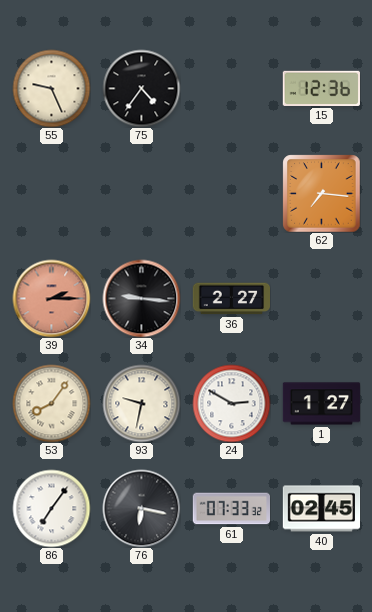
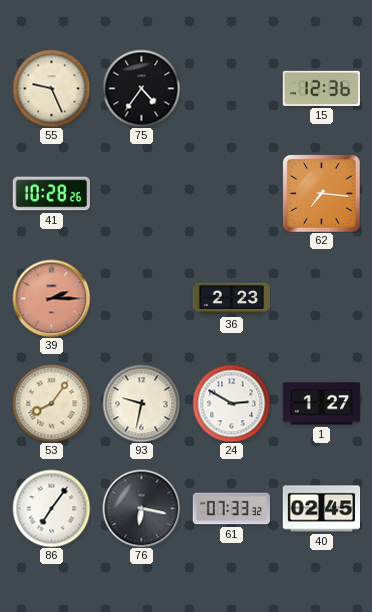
41: none -> 10:28 (51, 194)
34: 9:16 -> none (141, 298)
36: 2:27 -> 2:23 (231, 299)
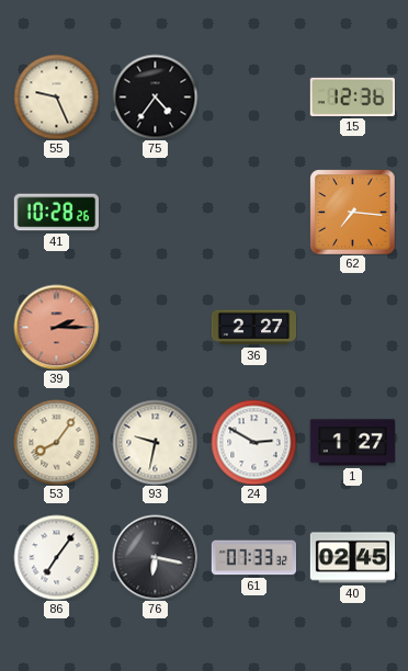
36: 2:23 -> 2:27 (253, 328)
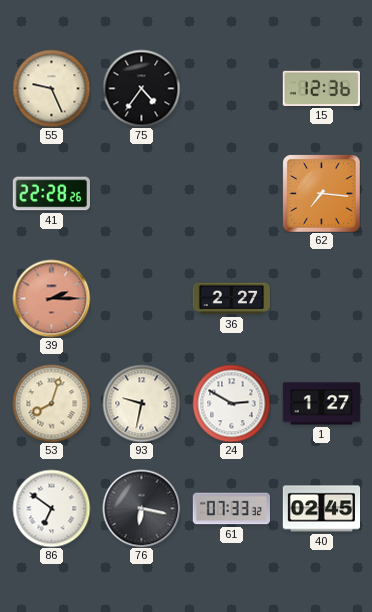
41: 10:28 -> 22:28 (51, 194)
53: 8:06 -> 8:03 (51, 403)
86: 7:06 -> 6:51 (51, 508)
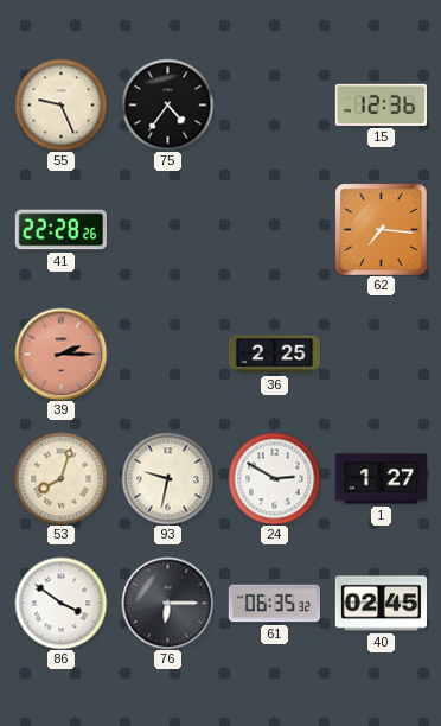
36: 2:27 -> 2:25 (274, 355)
86: 6:51 -> 3:51 (60, 603)
76: 6:17 -> 6:15 (167, 603)
61: 07:33 -> 06:35 (274, 604)
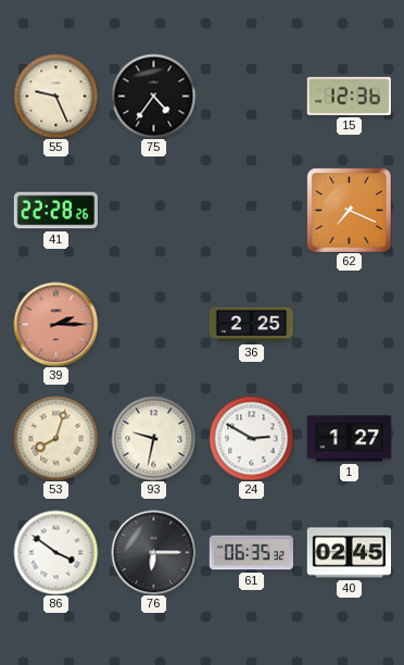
62: 7:16 -> 7:19 (349, 210)
